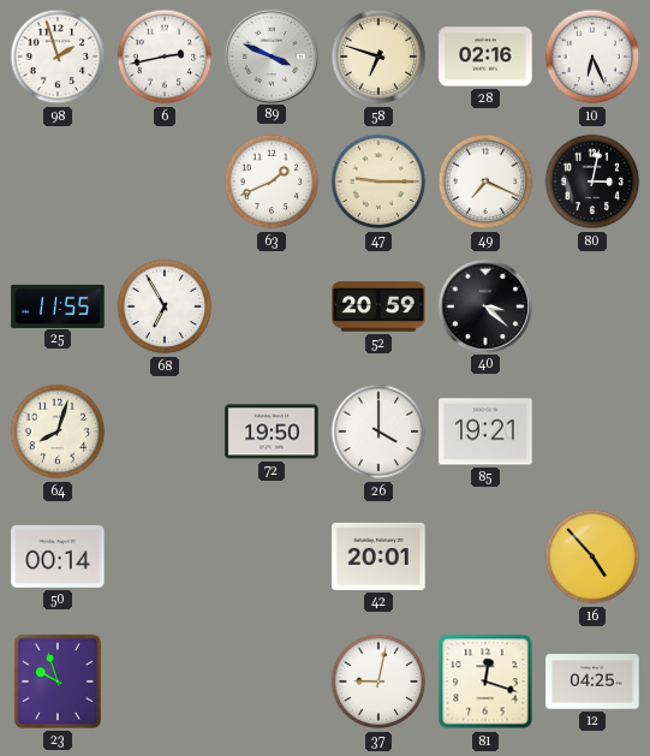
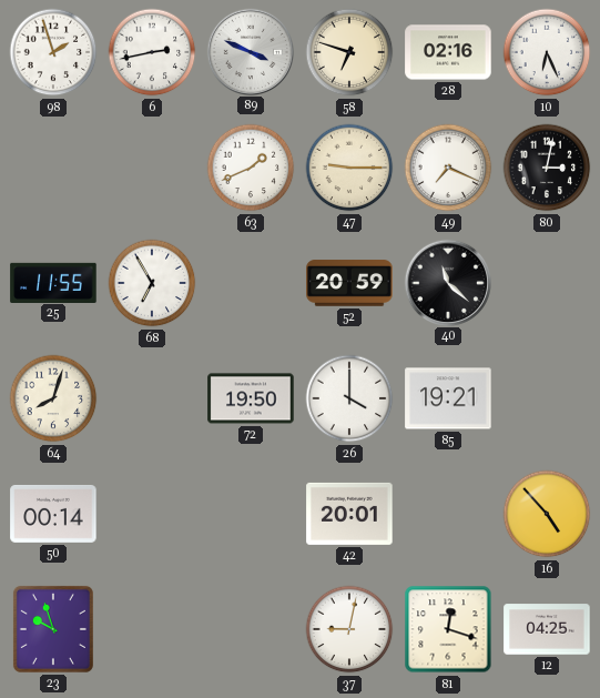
40: 3:22 -> 11:22 (447, 282)
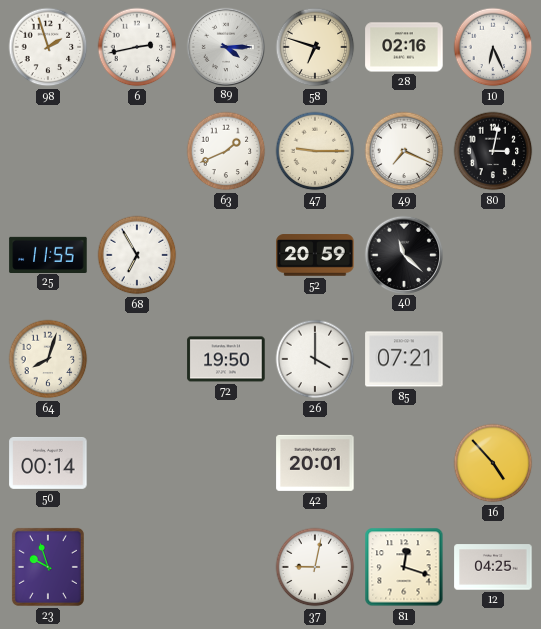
89: 3:49 -> 4:15 (225, 46)
85: 19:21 -> 07:21 (404, 359)
